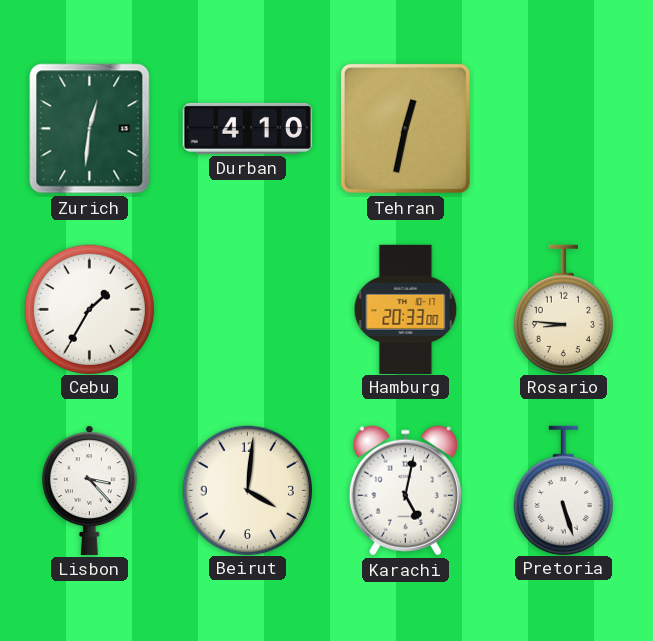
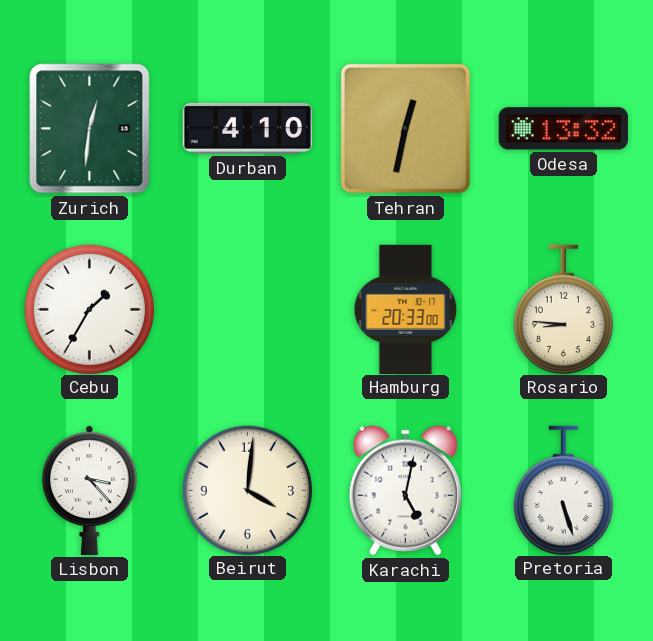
Odesa: none -> 13:32 (563, 129)
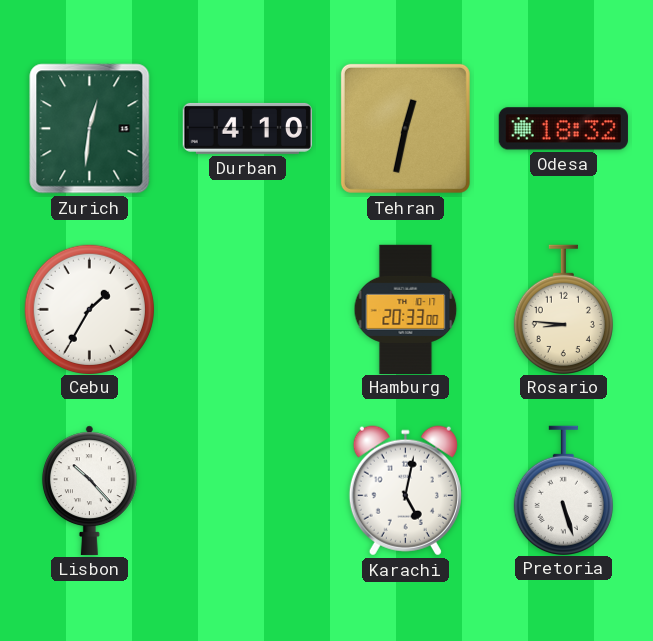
Odesa: 13:32 -> 18:32 (563, 129)
Lisbon: 3:23 -> 10:23 (89, 490)
Beirut: 4:01 -> none (247, 490)
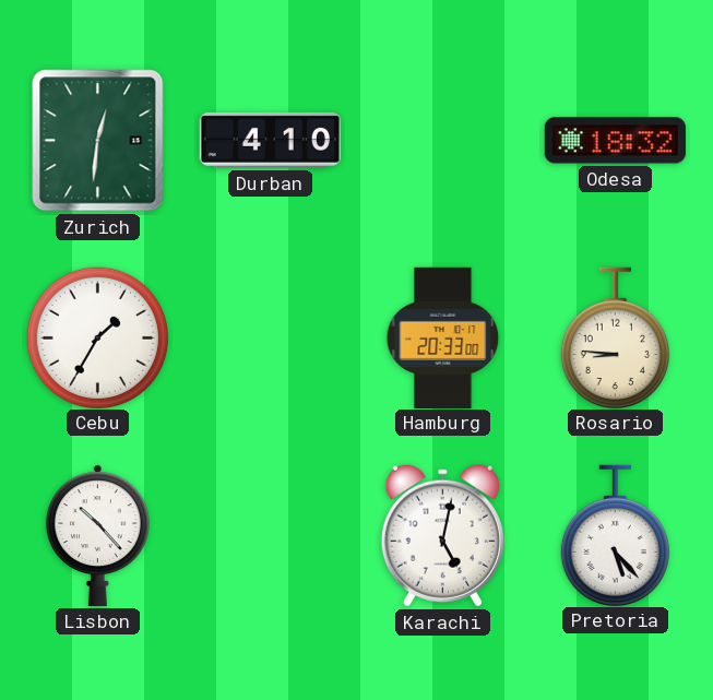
Tehran: 12:32 -> none (405, 128)
Pretoria: 5:27 -> 5:23 (615, 535)
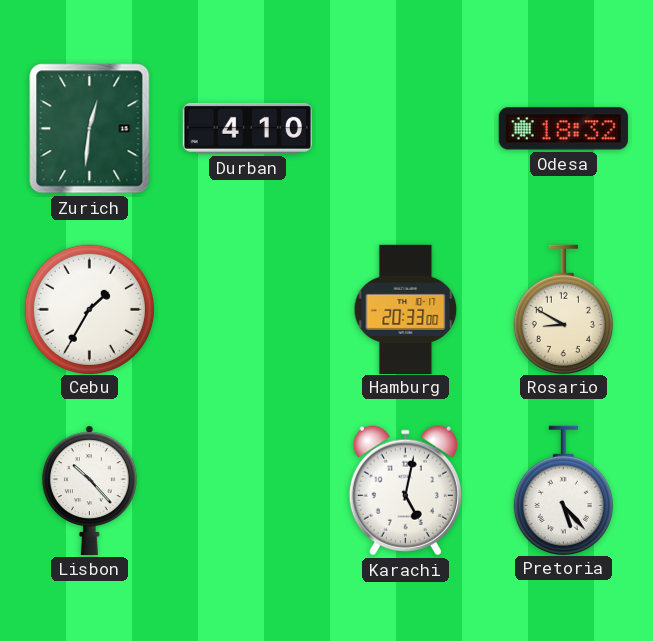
Rosario: 8:46 -> 8:50 (563, 309)
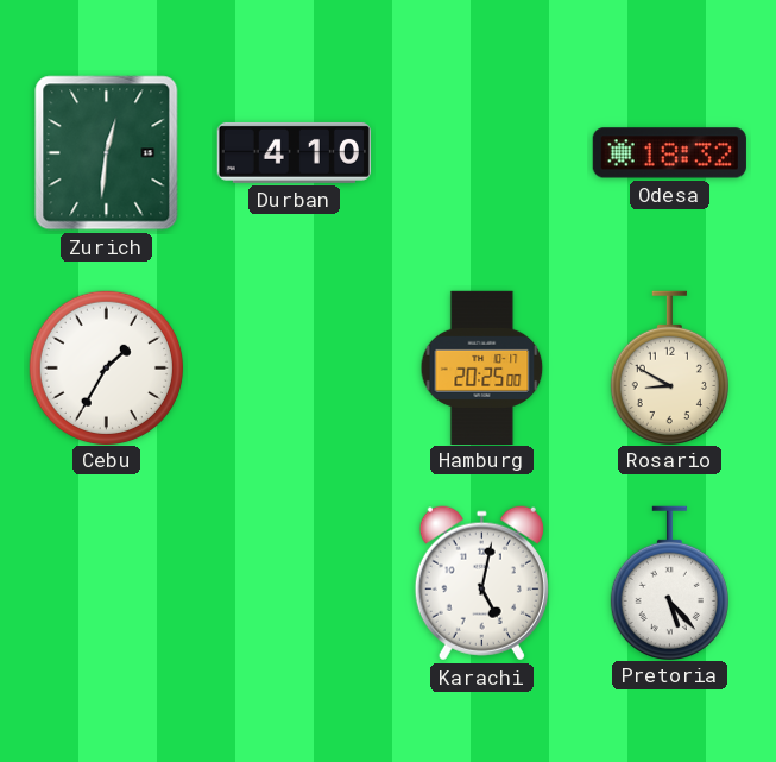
Hamburg: 20:33 -> 20:25 (482, 367)
Lisbon: 10:23 -> none (89, 490)
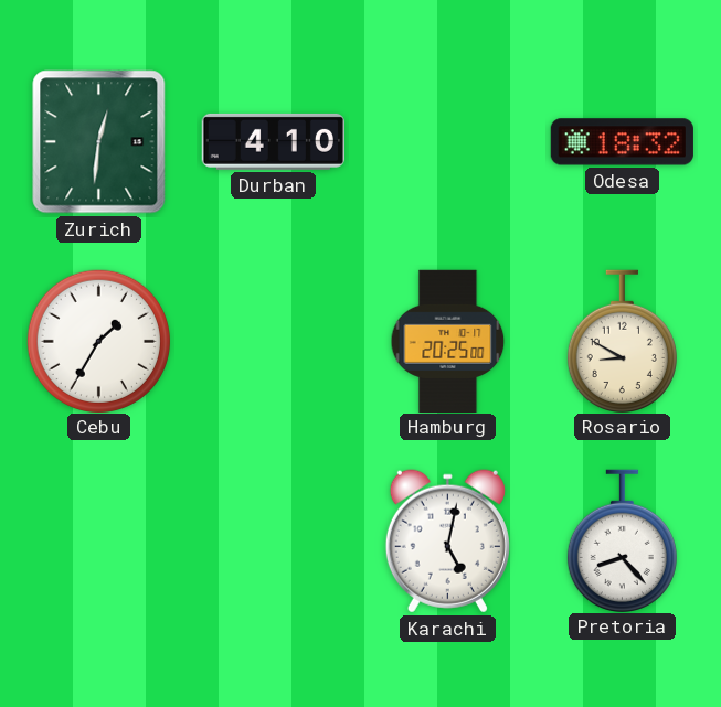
Pretoria: 5:23 -> 8:23 (622, 540)
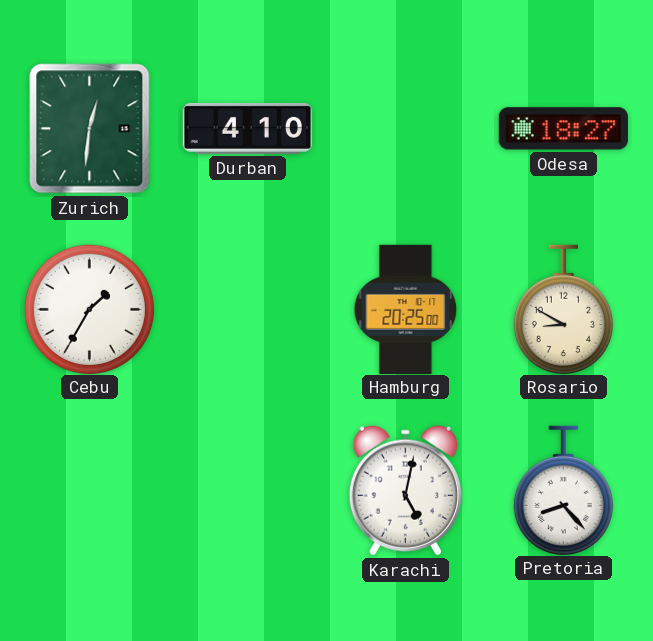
Odesa: 18:32 -> 18:27 (563, 129)
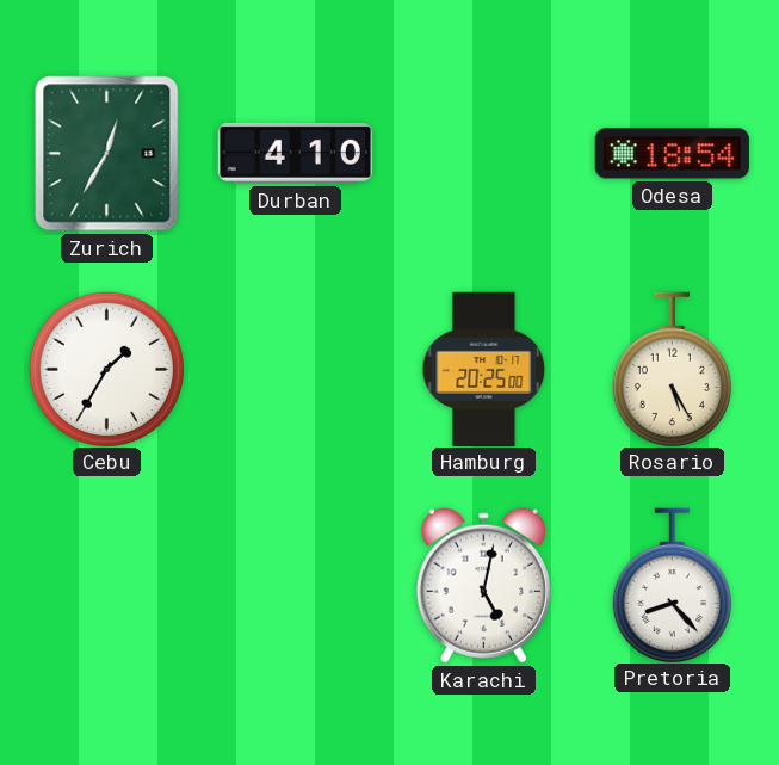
Zurich: 12:31 -> 12:35 (107, 154)
Odesa: 18:27 -> 18:54 (672, 154)
Rosario: 8:50 -> 5:25 (672, 369)
